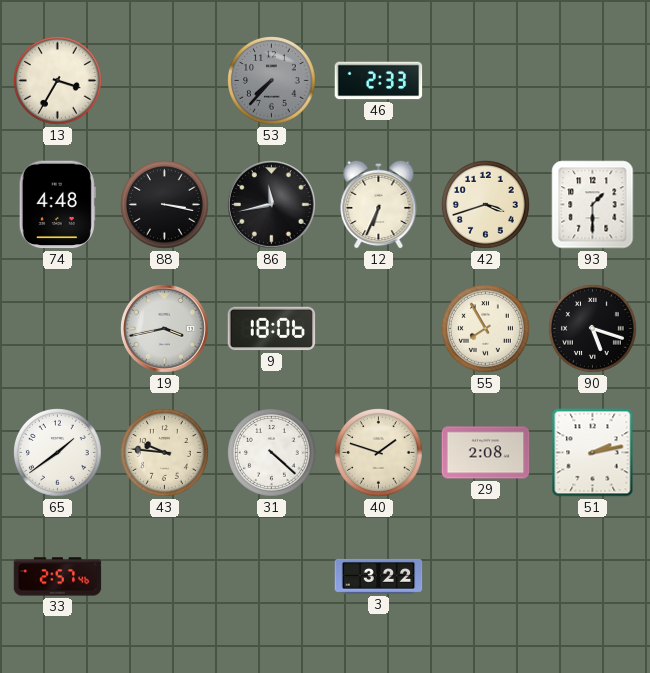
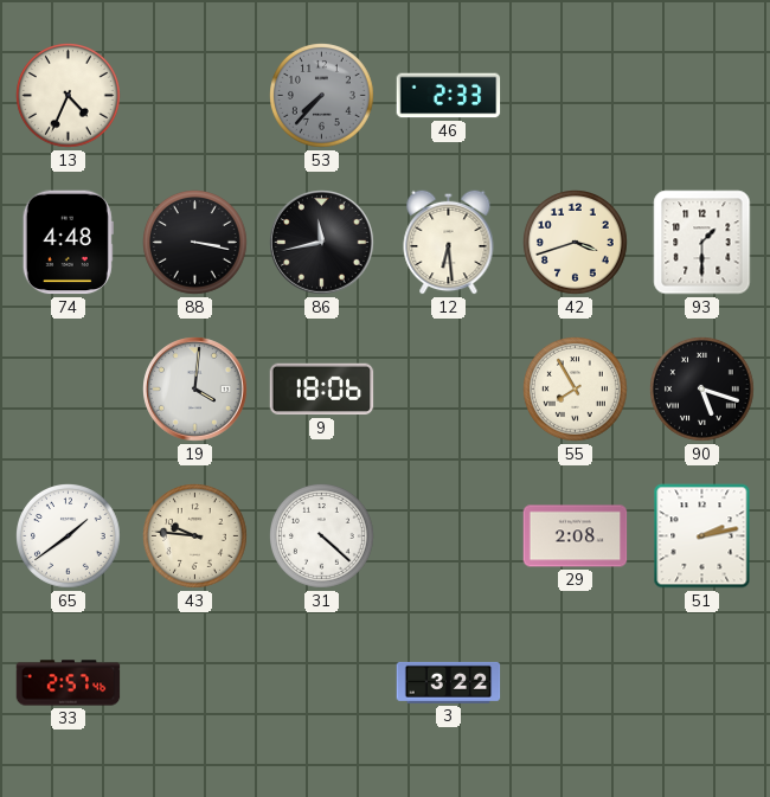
13: 3:35 -> 4:34 (69, 96)
12: 6:34 -> 6:29 (449, 242)
19: 3:43 -> 4:01 (195, 390)
40: 1:48 -> none (379, 453)
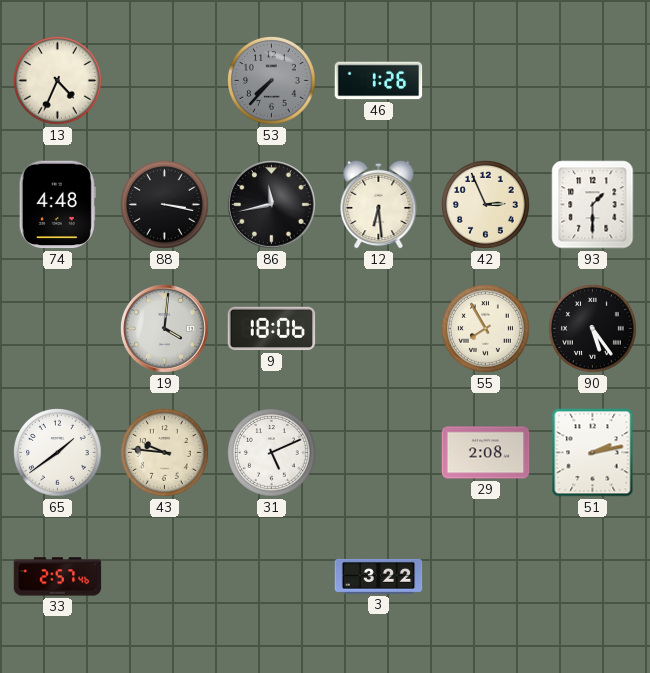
46: 2:33 -> 1:26 (379, 81)
42: 3:42 -> 2:56 (486, 205)
90: 5:18 -> 5:24 (593, 329)
31: 4:22 -> 5:11 (272, 453)
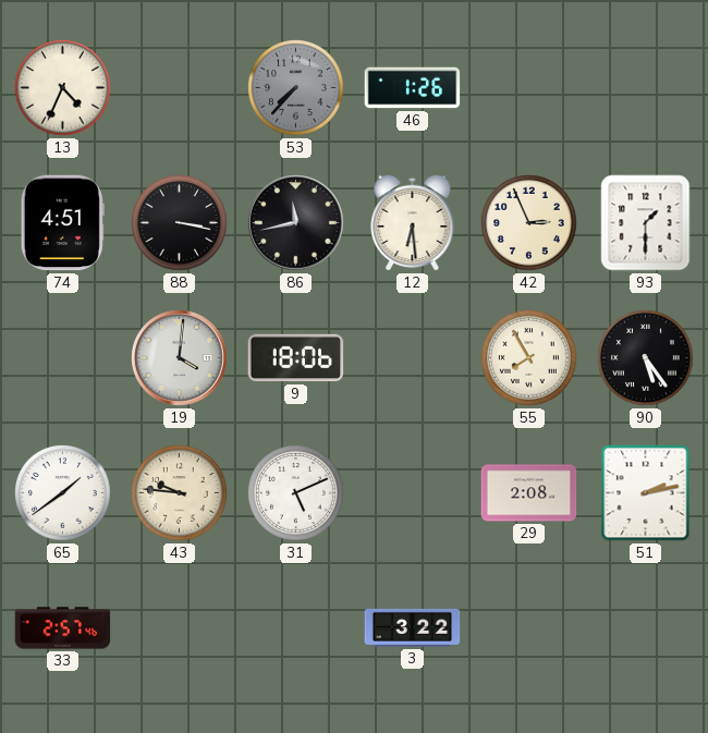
74: 4:48 -> 4:51 (62, 223)
